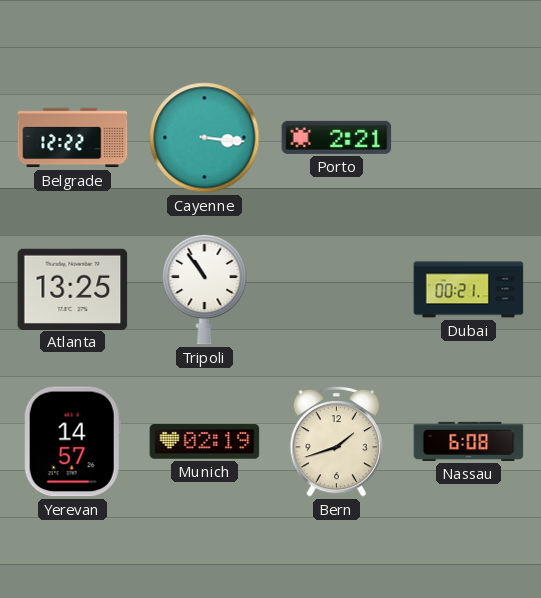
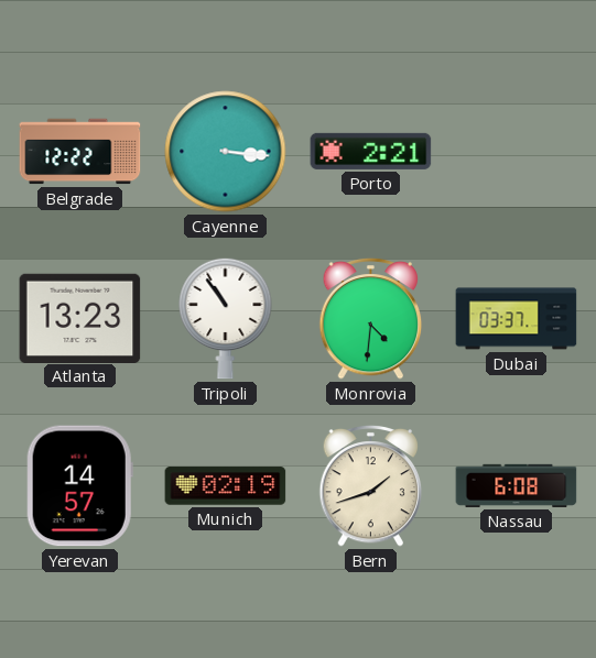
Atlanta: 13:25 -> 13:23 (80, 318)
Monrovia: none -> 4:31 (371, 318)
Dubai: 00:21 -> 03:37 (517, 319)
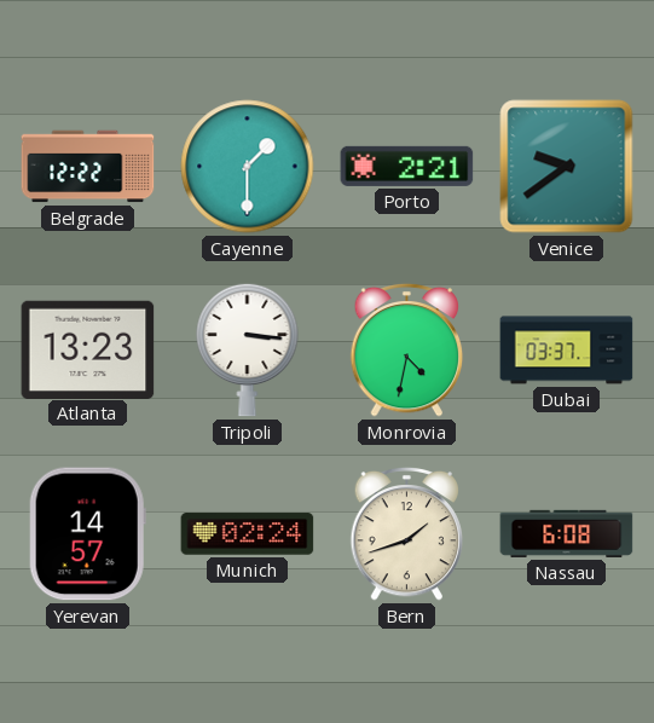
Cayenne: 3:16 -> 1:30 (248, 167)
Venice: none -> 9:39 (567, 167)
Tripoli: 10:54 -> 3:16 (248, 349)
Monrovia: 4:31 -> 4:32 (407, 349)
Munich: 02:19 -> 02:24 (248, 534)
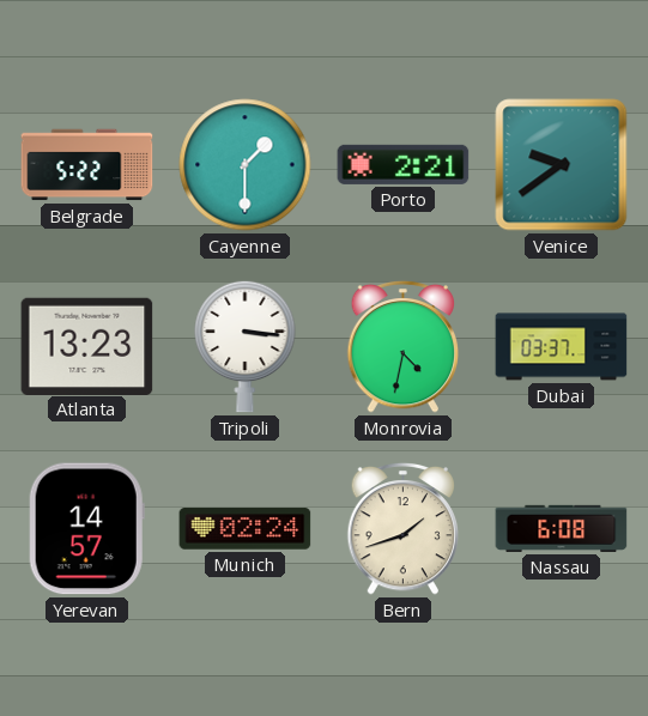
Belgrade: 12:22 -> 5:22 (87, 165)
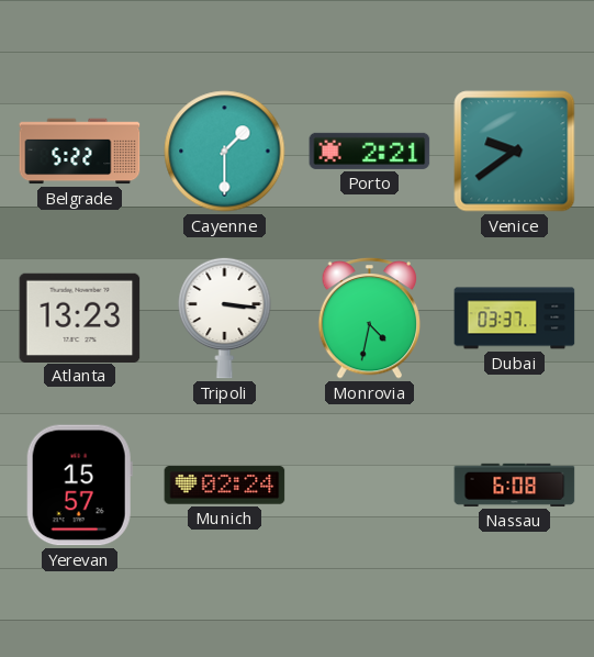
Yerevan: 14:57 -> 15:57 (79, 486)
Bern: 1:42 -> none (404, 528)
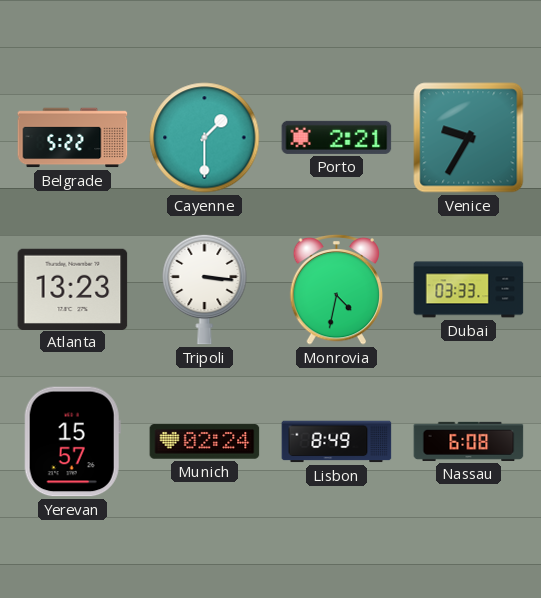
Venice: 9:39 -> 9:35 (469, 138)
Dubai: 03:37 -> 03:33 (469, 290)
Lisbon: none -> 8:49 (337, 442)
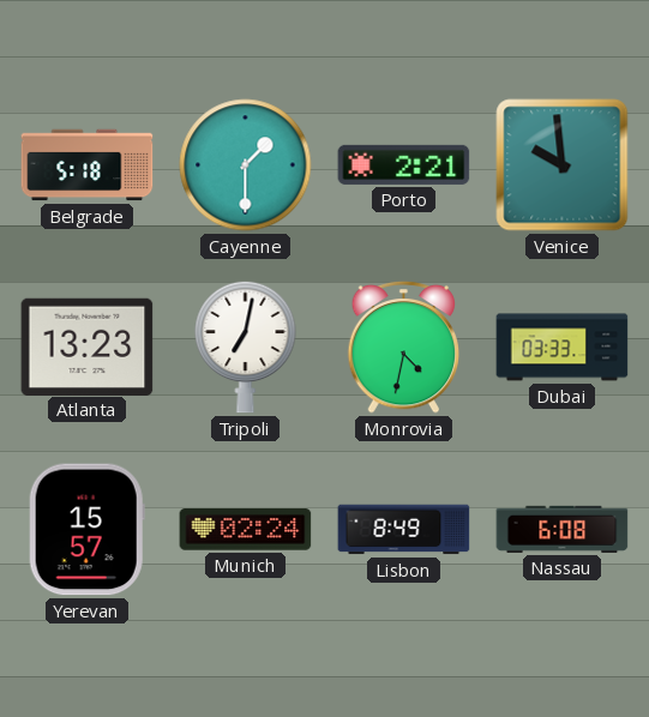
Belgrade: 5:22 -> 5:18 (88, 165)
Venice: 9:35 -> 9:59 (563, 165)
Tripoli: 3:16 -> 7:02 (246, 347)
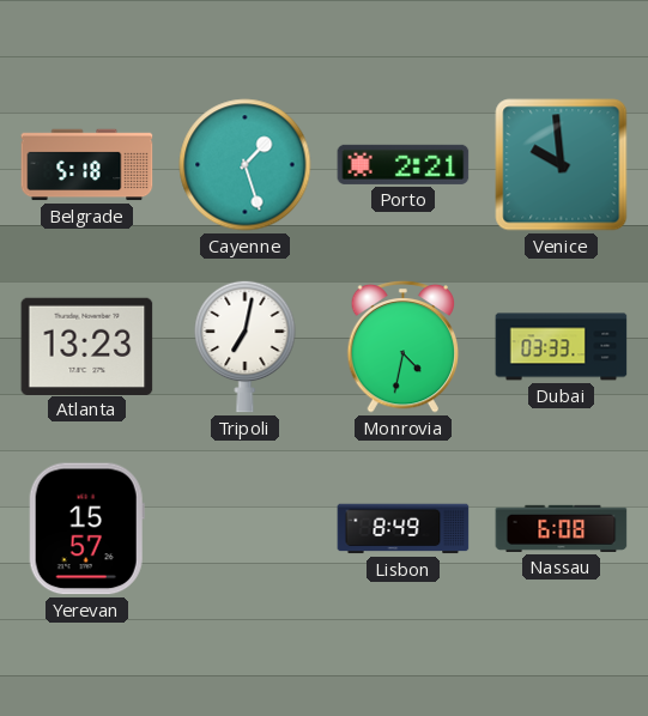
Cayenne: 1:30 -> 1:27 (246, 165)
Munich: 02:24 -> none (246, 530)
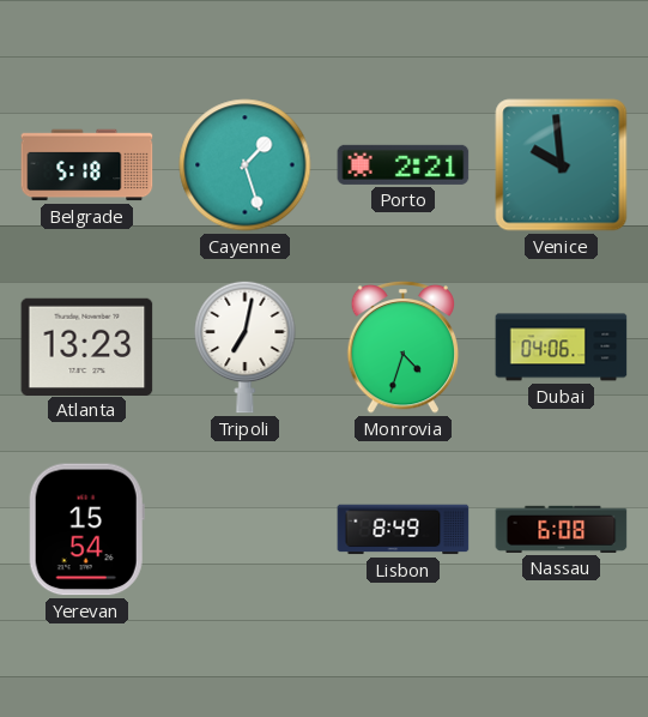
Monrovia: 4:32 -> 4:33 (404, 347)
Dubai: 03:33 -> 04:06 (562, 348)
Yerevan: 15:57 -> 15:54 (86, 530)
